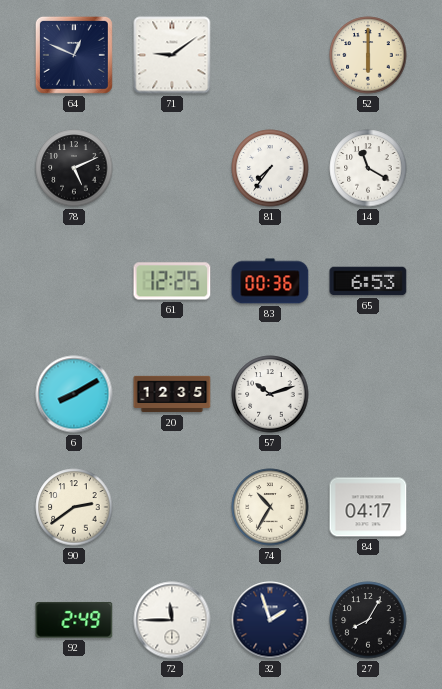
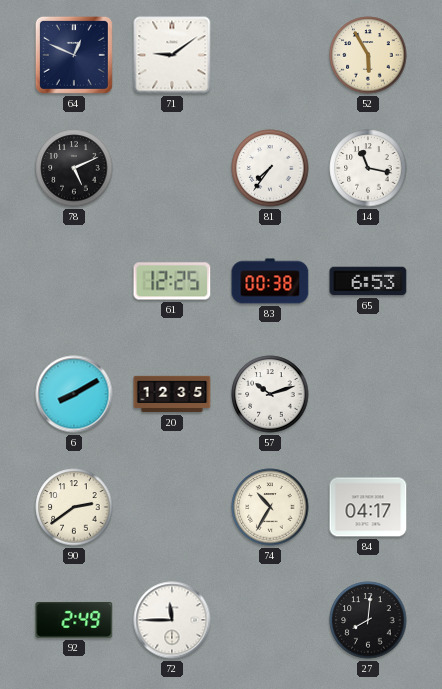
52: 6:00 -> 5:55 (368, 55)
14: 11:20 -> 11:17 (368, 168)
83: 00:36 -> 00:38 (270, 281)
32: 1:57 -> none (270, 620)
27: 8:05 -> 8:01 (368, 620)
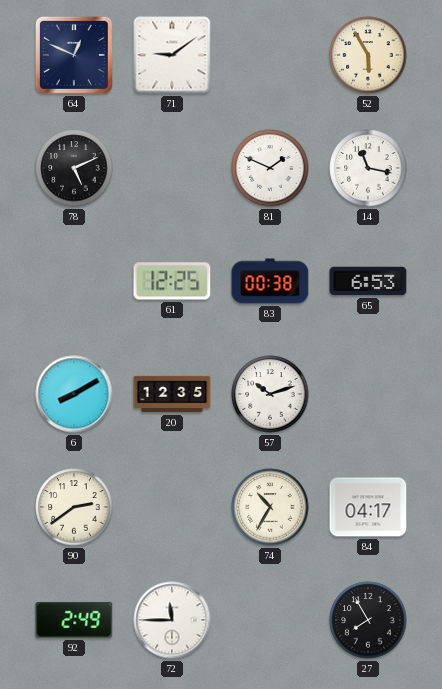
81: 7:36 -> 1:49 (270, 168)
27: 8:01 -> 7:55 (368, 620)
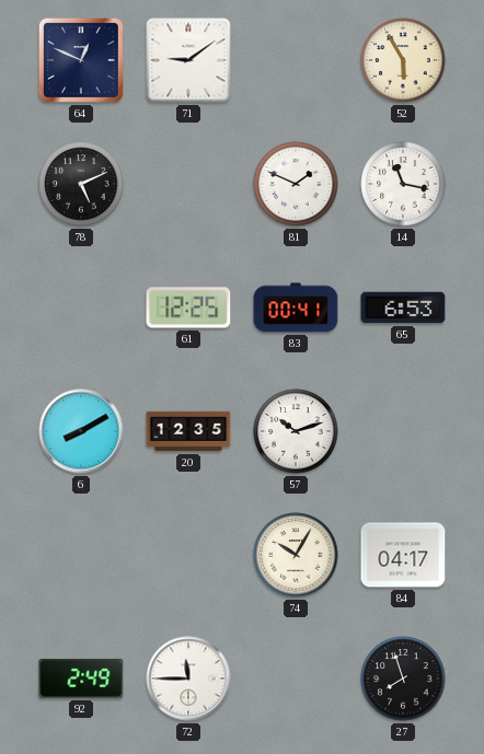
83: 00:38 -> 00:41 (296, 308)
90: 2:39 -> none (74, 507)
74: 10:35 -> 10:05 (296, 555)
27: 7:55 -> 7:57 (403, 678)
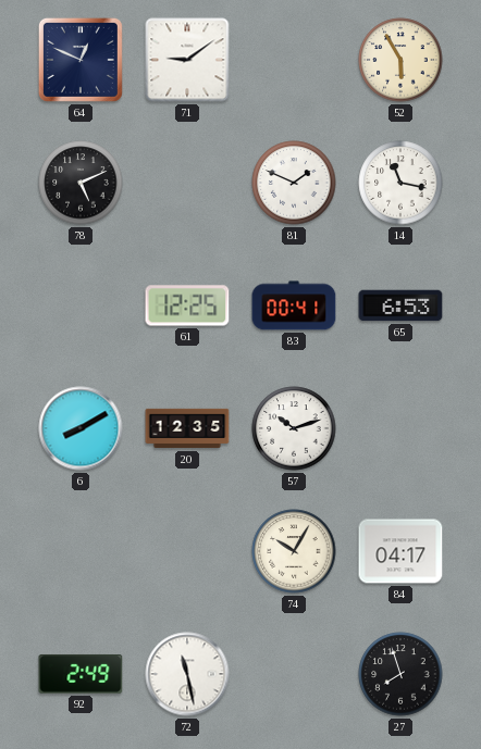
72: 11:45 -> 11:28 (187, 674)
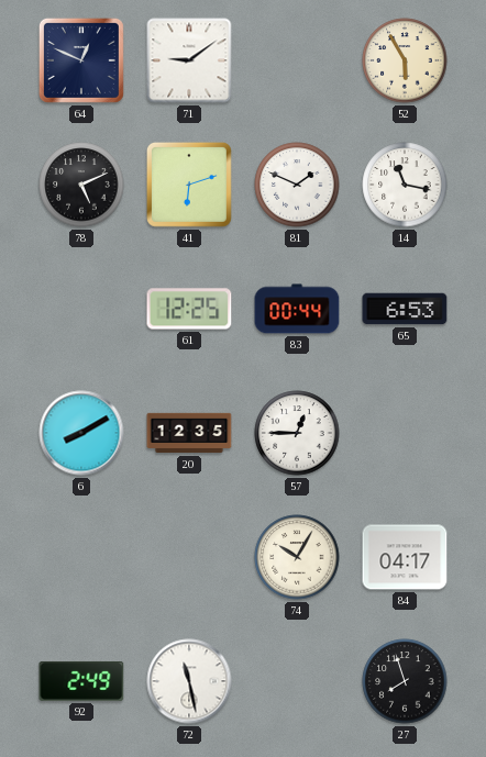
41: none -> 6:12 (190, 186)
83: 00:41 -> 00:44 (297, 309)
57: 10:12 -> 12:45 (297, 433)
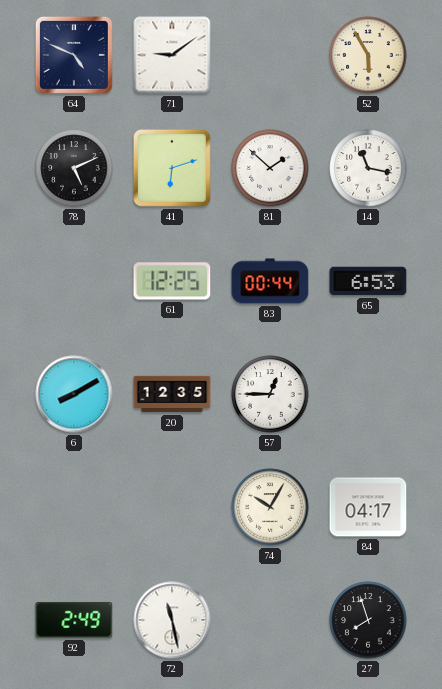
64: 12:49 -> 4:49 (74, 55)
81: 1:49 -> 1:52 (270, 168)
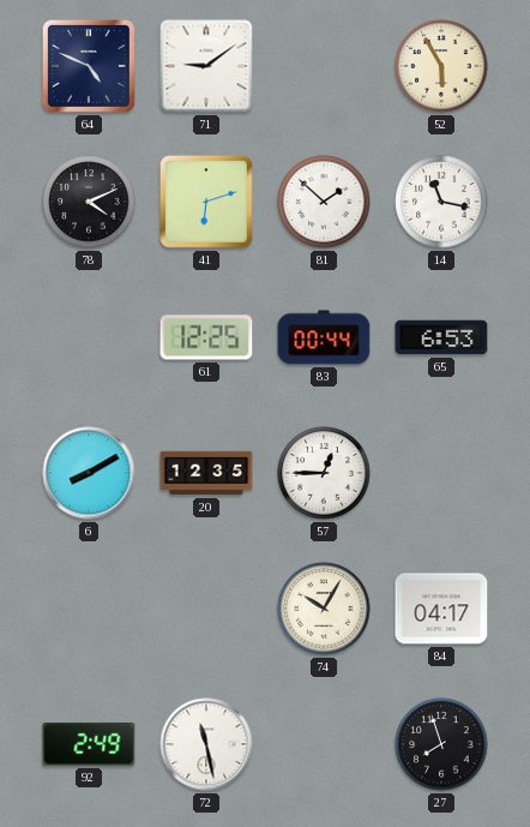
78: 5:11 -> 4:11 (89, 202)
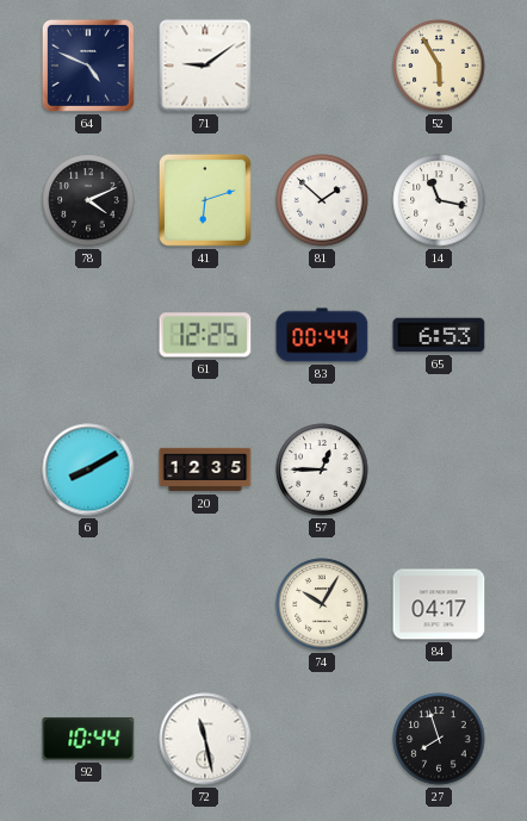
92: 2:49 -> 10:44 (88, 739)
